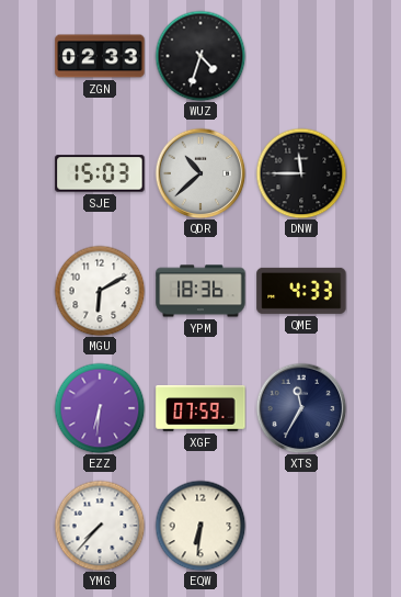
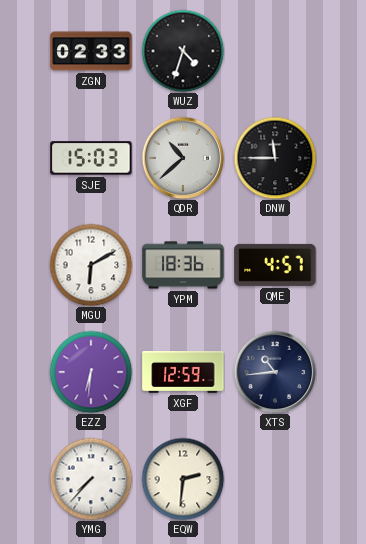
QME: 4:33 -> 4:57 (275, 265)
XGF: 07:59 -> 12:59 (183, 373)
XTS: 11:35 -> 10:44 (275, 372)
EQW: 6:31 -> 2:31 (183, 479)
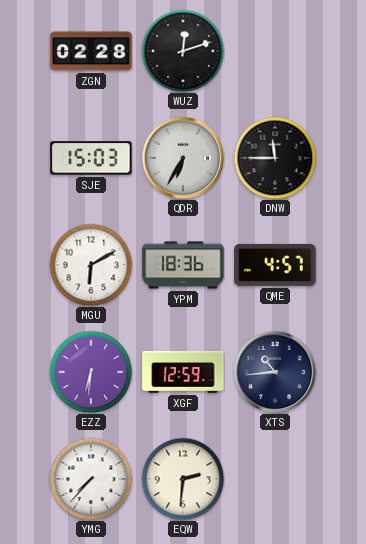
ZGN: 02:33 -> 02:28 (91, 51)
WUZ: 4:33 -> 12:12 (183, 51)
QDR: 10:38 -> 6:35 (183, 158)
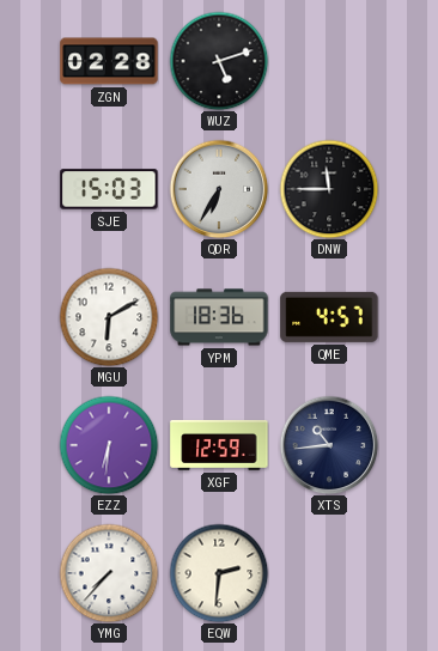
WUZ: 12:12 -> 5:12 (219, 61)
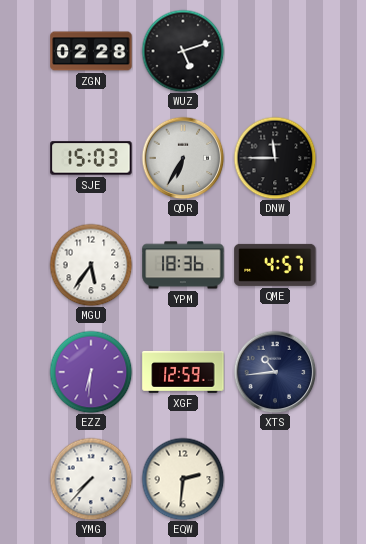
MGU: 6:10 -> 5:36 (91, 265)
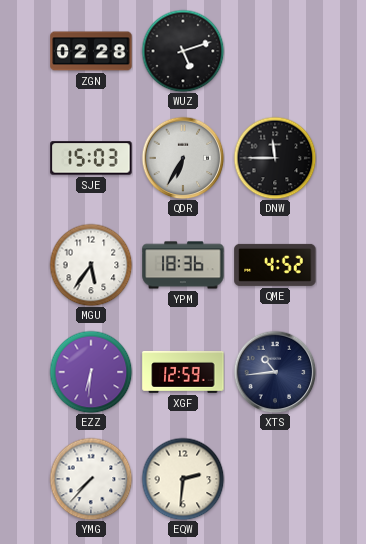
QME: 4:57 -> 4:52 (275, 265)
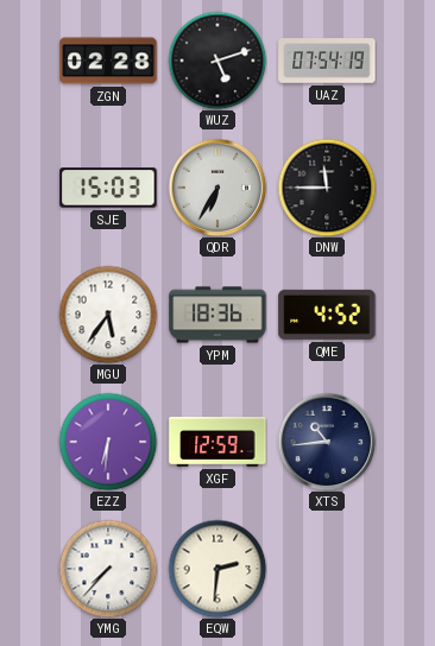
UAZ: none -> 07:54 (327, 61)
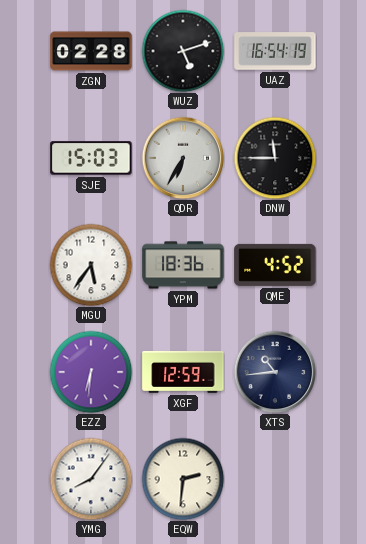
UAZ: 07:54 -> 16:54 (275, 51)
YMG: 7:37 -> 8:06 (91, 479)
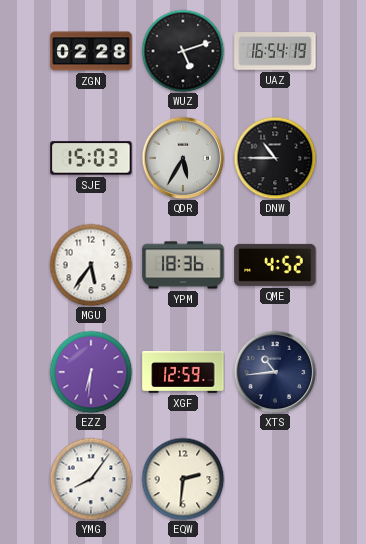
QDR: 6:35 -> 5:35 (183, 158)
DNW: 11:45 -> 10:45 (275, 158)
